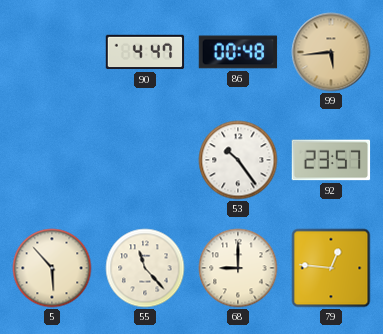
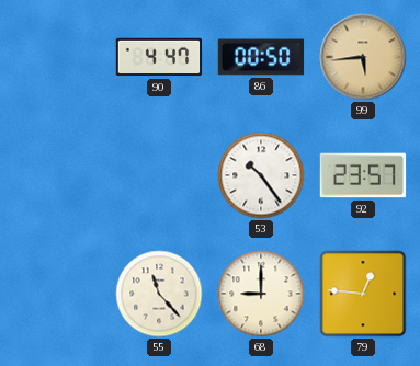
86: 00:48 -> 00:50 (261, 57)
5: 5:53 -> none (52, 268)
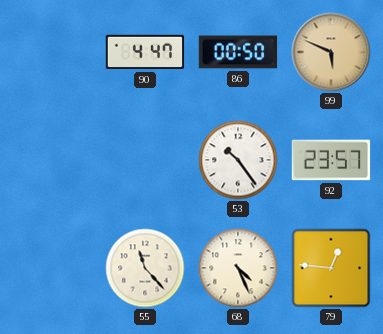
99: 5:44 -> 5:49 (331, 52)
68: 9:00 -> 4:26 (238, 268)
